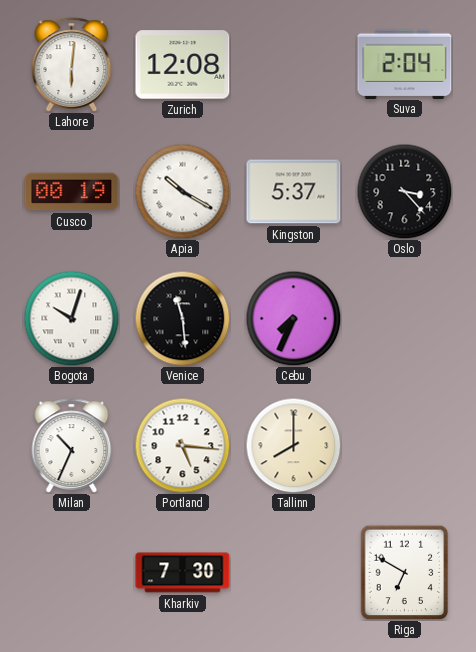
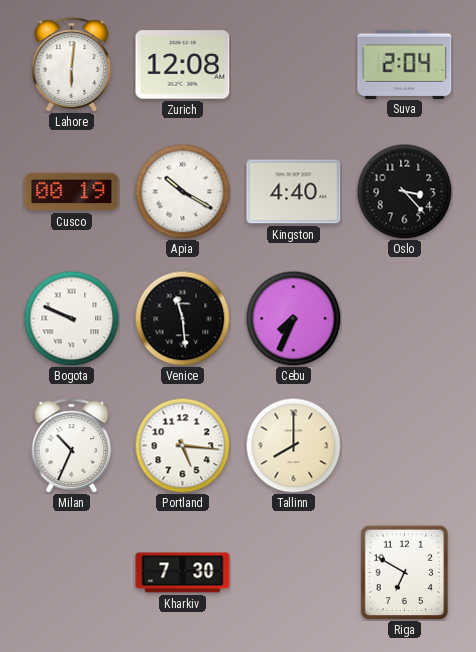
Kingston: 5:37 -> 4:40 (294, 192)
Bogota: 10:03 -> 9:49 (71, 318)
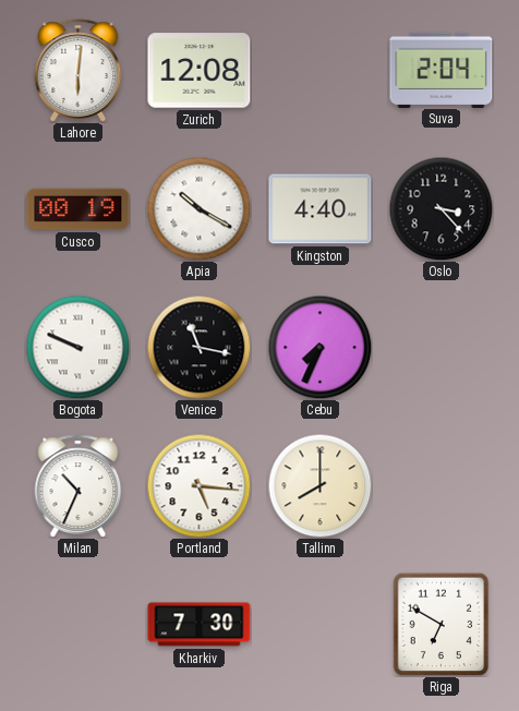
Venice: 11:29 -> 11:17 (198, 347)
